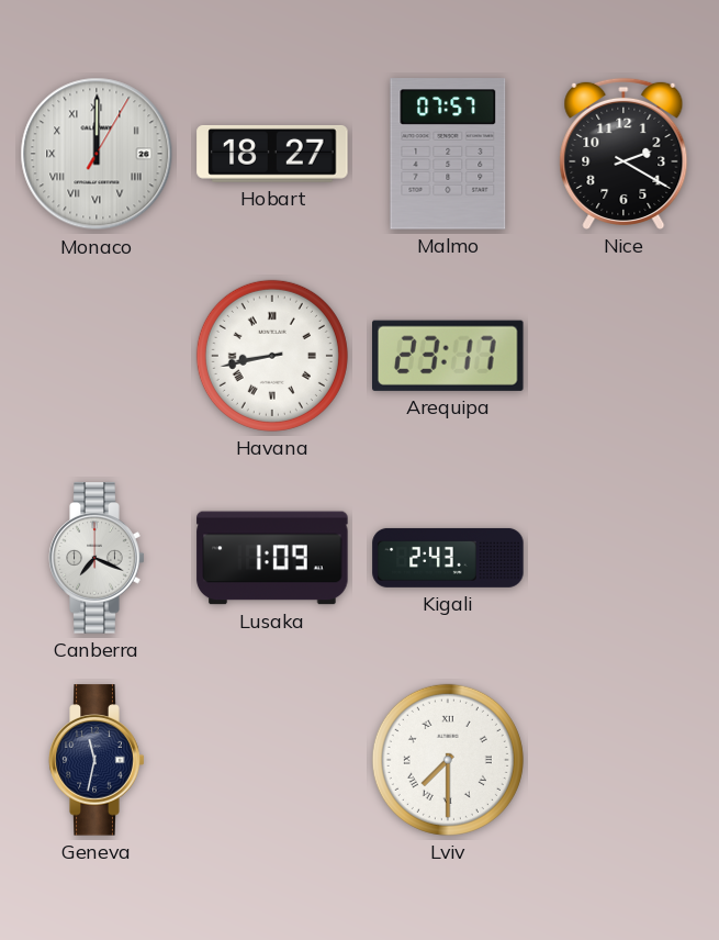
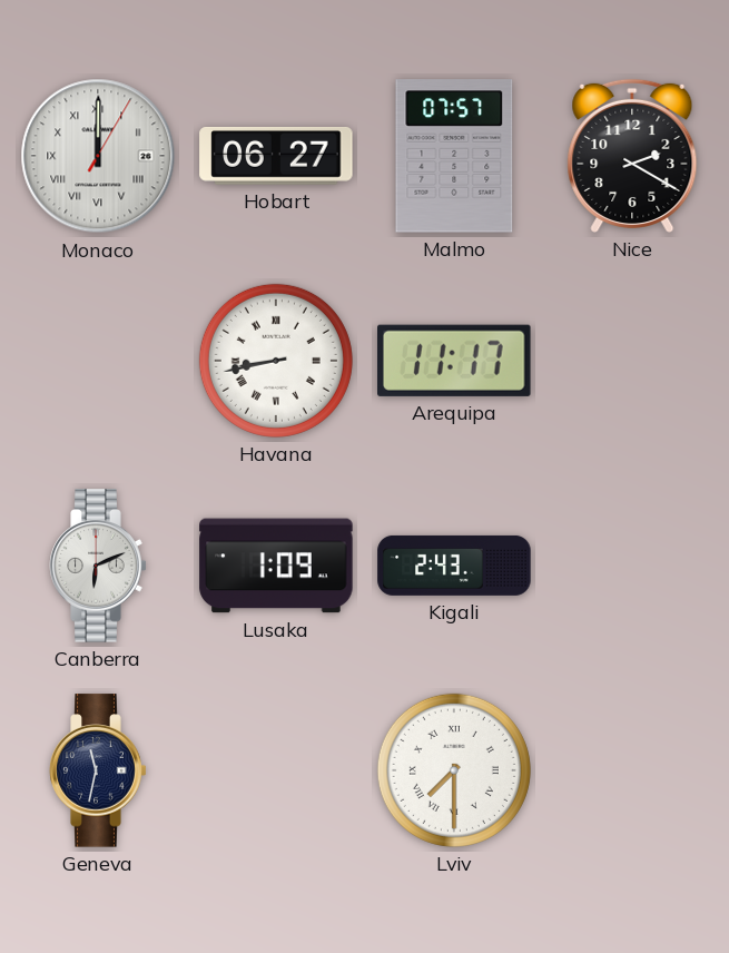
Hobart: 18:27 -> 06:27 (276, 156)
Arequipa: 23:17 -> 11:17 (455, 361)
Canberra: 7:19 -> 6:11 (98, 566)
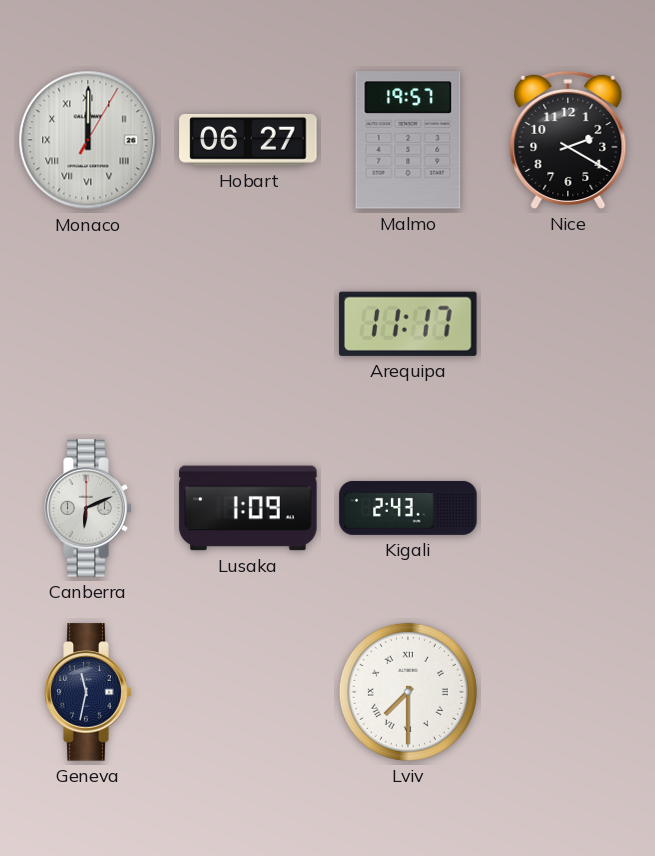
Malmo: 07:57 -> 19:57 (408, 140)
Havana: 8:43 -> none (276, 361)
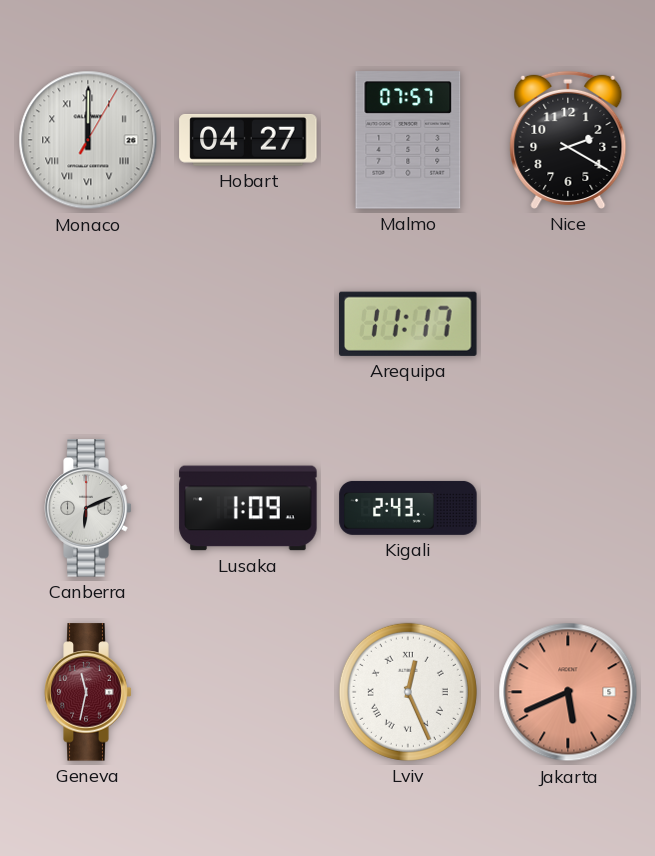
Hobart: 06:27 -> 04:27 (248, 140)
Malmo: 19:57 -> 07:57 (408, 140)
Geneva dial: navy -> burgundy (88, 692)
Lviv: 7:30 -> 12:26 (408, 692)
Jakarta: none -> 5:41 (568, 692)
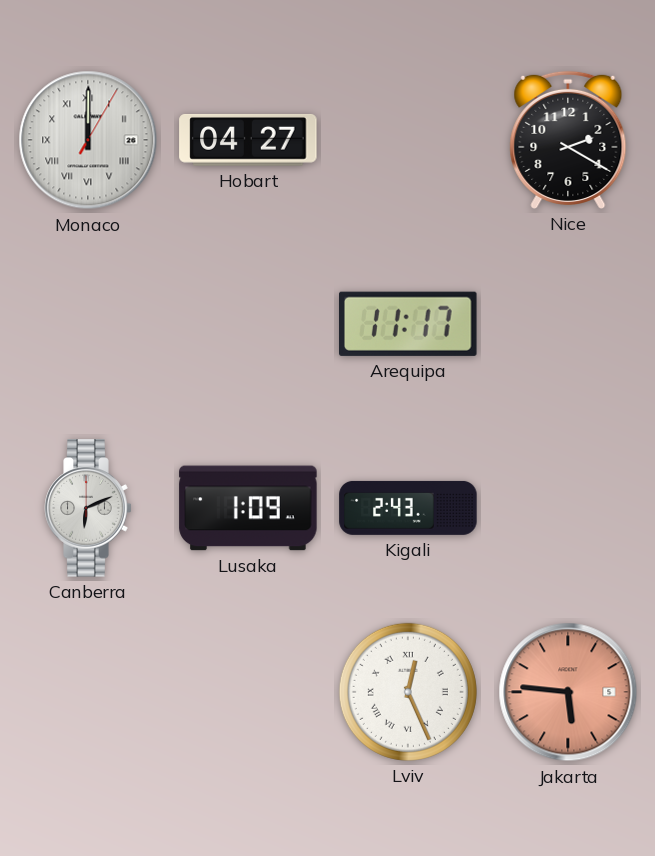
Malmo: 07:57 -> none (408, 140)
Geneva: 11:32 -> none (88, 692)
Jakarta: 5:41 -> 5:46 (568, 692)
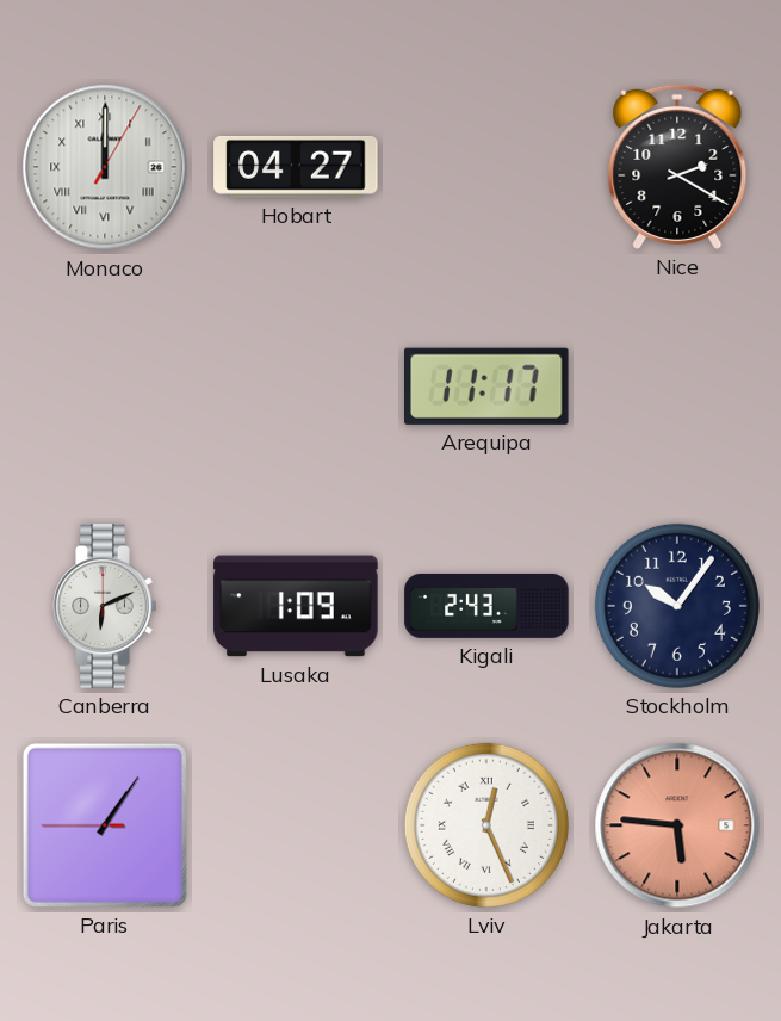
Stockholm: none -> 10:06 (677, 606)
Paris: none -> 1:05 (105, 825)
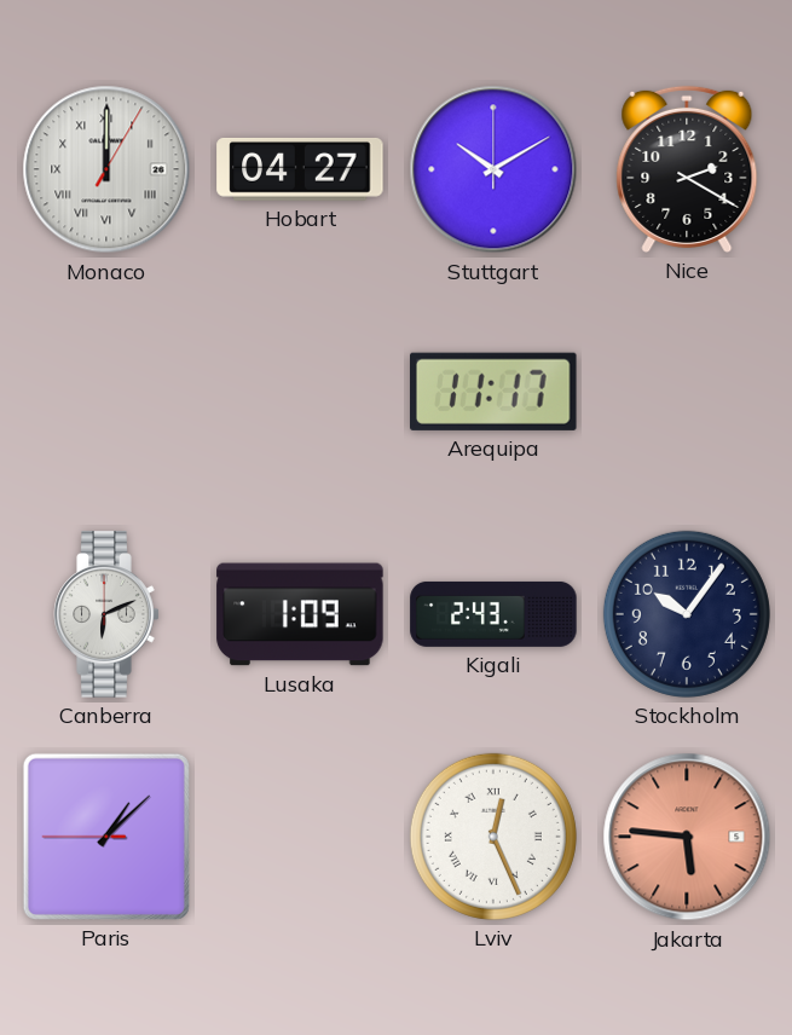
Stuttgart: none -> 10:10 (493, 169)
Paris: 1:05 -> 1:07 (106, 837)
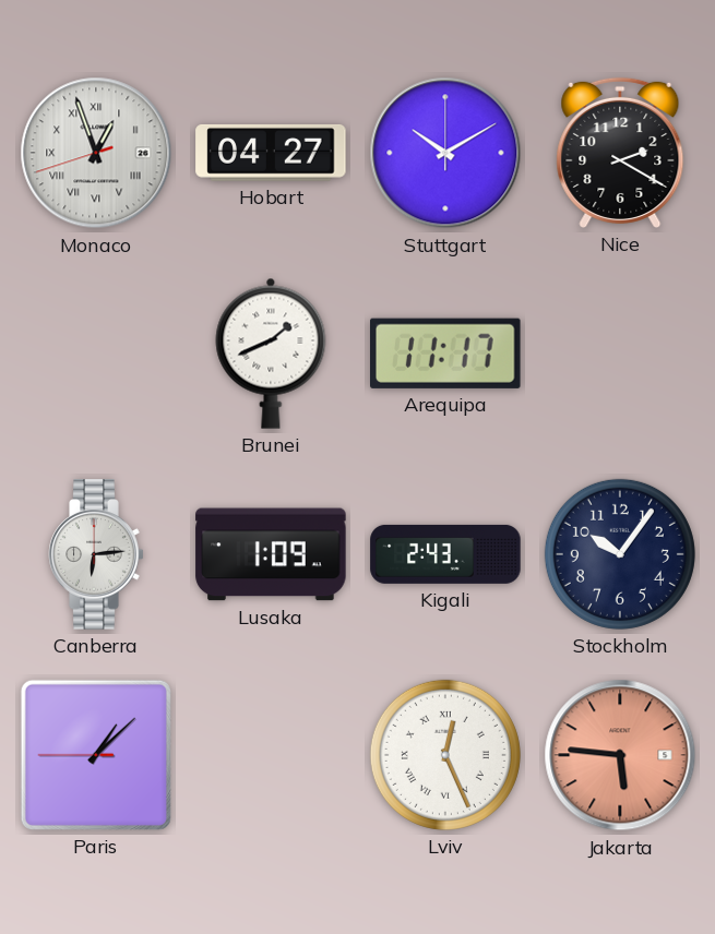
Monaco: 12:00 -> 12:56 (96, 153)
Brunei: none -> 1:41 (271, 354)
Canberra: 6:11 -> 6:14 (96, 554)
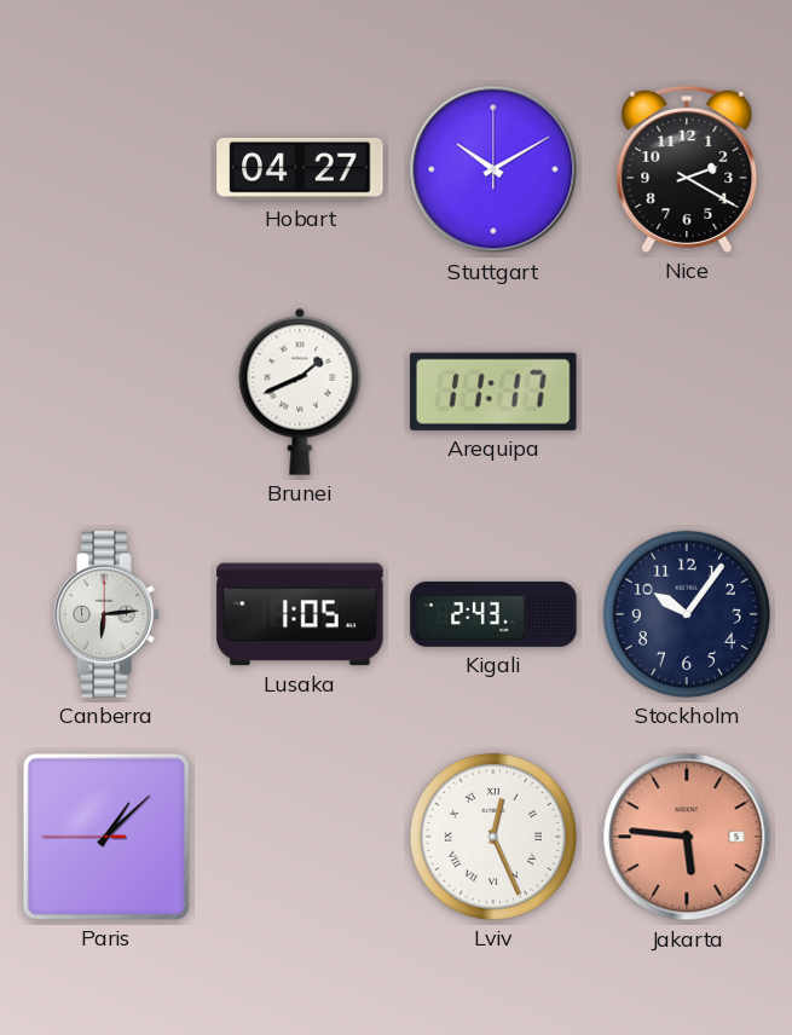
Monaco: 12:56 -> none (96, 153)
Lusaka: 1:09 -> 1:05 (300, 614)
